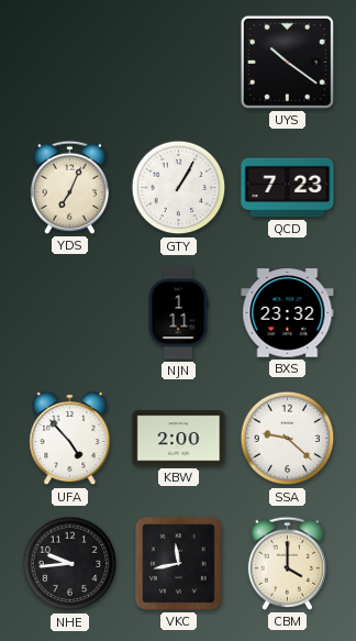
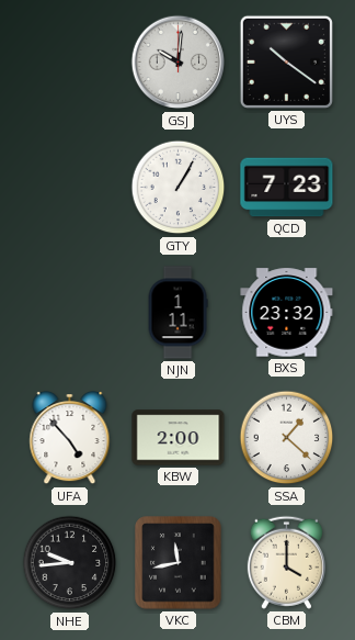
GSJ: none -> 10:01 (179, 63)
YDS: 7:04 -> none (69, 187)
SSA: 9:22 -> 1:22 (287, 438)
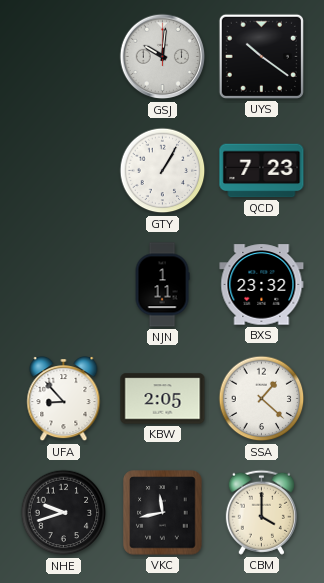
UFA: 4:53 -> 8:53 (64, 400)
KBW: 2:00 -> 2:05 (163, 399)
NHE: 9:44 -> 9:42 (64, 513)
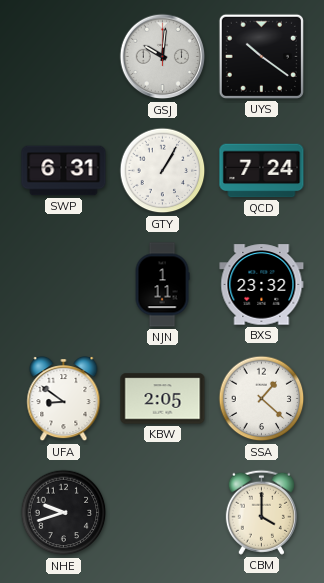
SWP: none -> 6:31 (64, 171)
QCD: 7:23 -> 7:24 (262, 171)
UFA: 8:53 -> 8:51 (64, 400)
VKC: 11:43 -> none (163, 513)
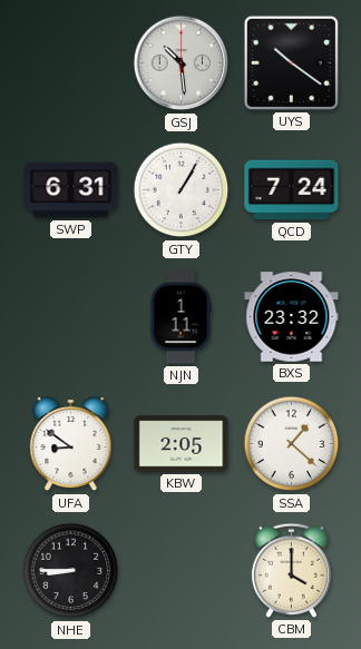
GSJ: 10:01 -> 10:29 (182, 63)
NHE: 9:42 -> 8:45 (71, 571)
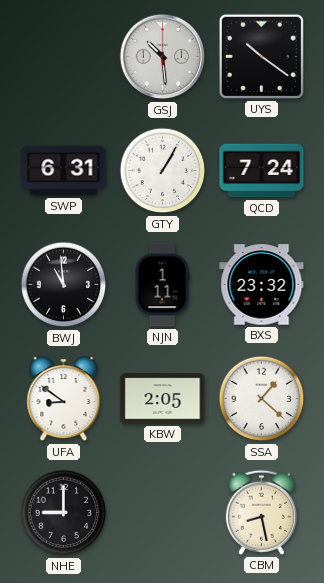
BWJ: none -> 10:59 (64, 285)
NHE: 8:45 -> 9:00 (64, 513)
CBM: 4:00 -> 8:28 (261, 512)
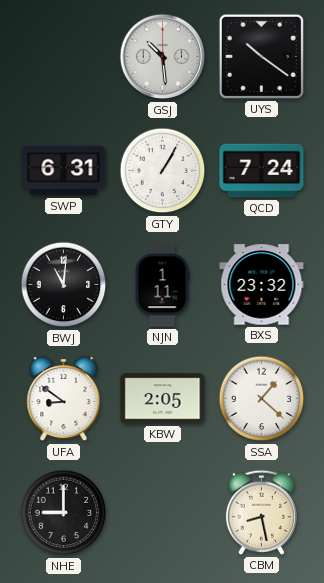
BWJ: 10:59 -> 11:01 (64, 285)
